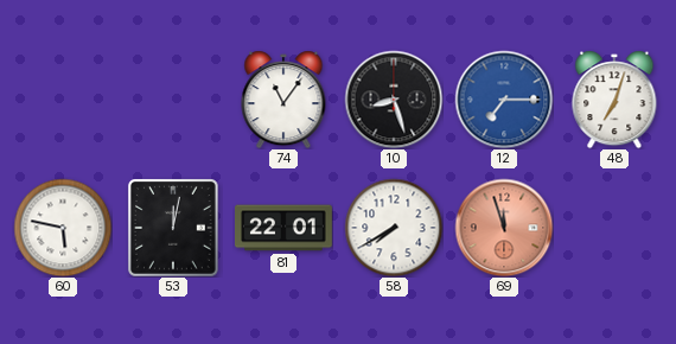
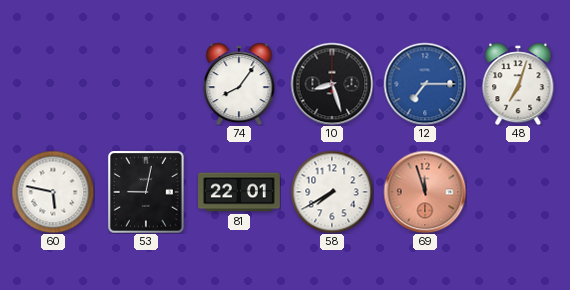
74: 11:06 -> 8:06 (239, 84)
53: 12:02 -> 9:02 (147, 192)
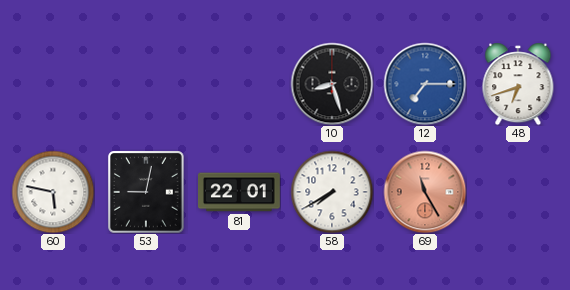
74: 8:06 -> none (239, 84)
48: 7:03 -> 6:42 (518, 84)
69: 11:57 -> 11:25 (425, 192)
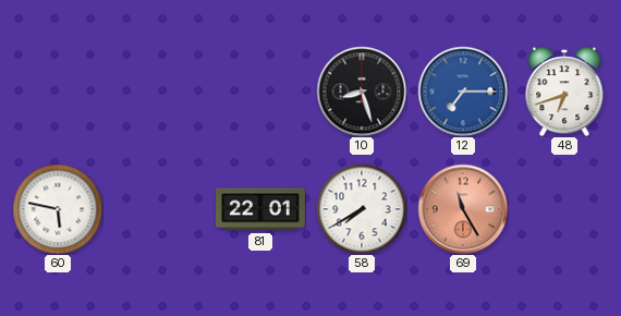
53: 9:02 -> none (147, 192)
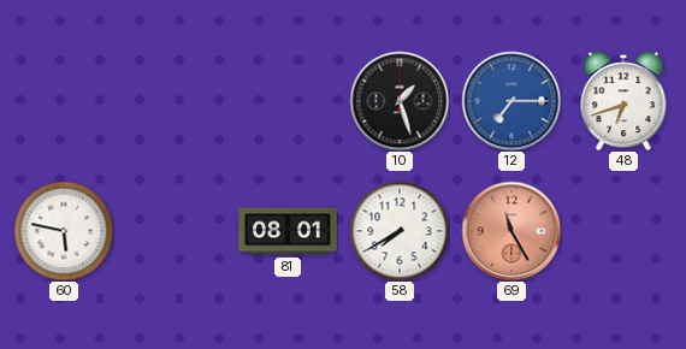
10: 8:27 -> 1:27 (400, 101)
81: 22:01 -> 08:01 (289, 231)
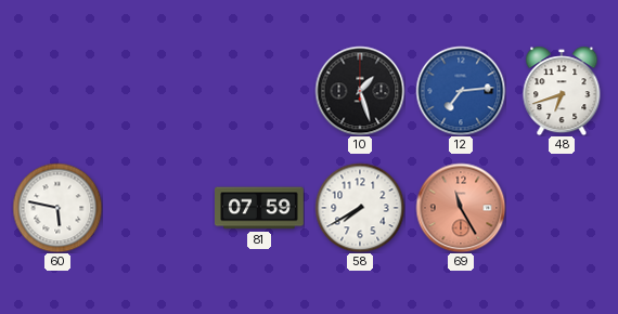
12: 7:15 -> 7:14 (461, 91)
81: 08:01 -> 07:59 (260, 208)
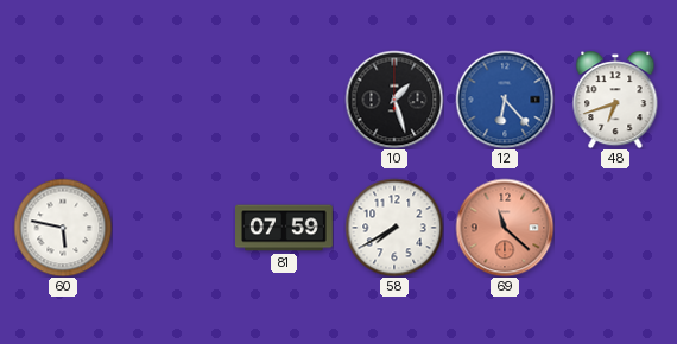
12: 7:14 -> 6:23 (505, 100)
69: 11:25 -> 11:22 (505, 228)
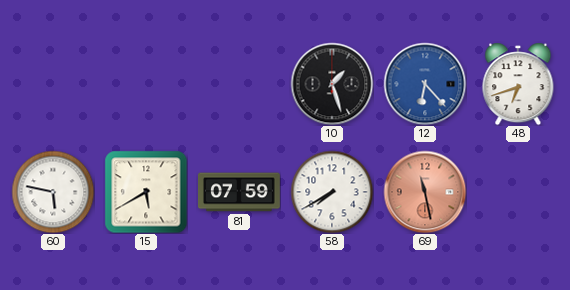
15: none -> 5:40 (146, 192)
69: 11:22 -> 11:28 (425, 192)
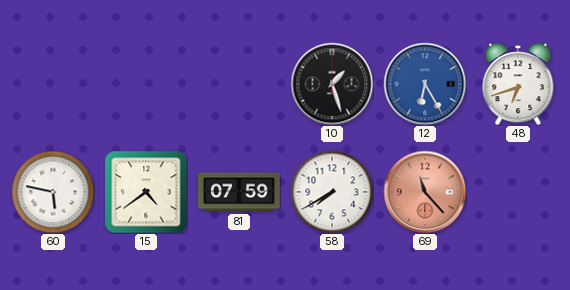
12: 6:23 -> 6:25 (425, 84)
15: 5:40 -> 4:39 (146, 192)
69: 11:28 -> 11:23 (425, 192)
